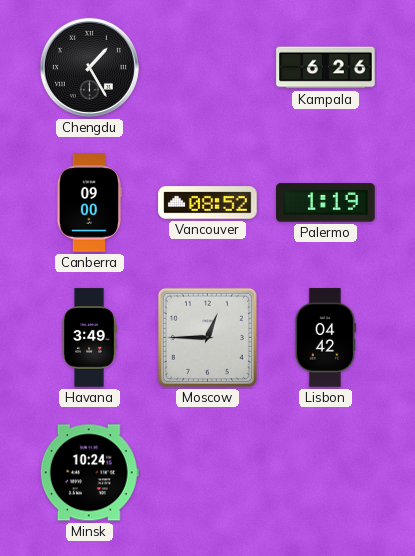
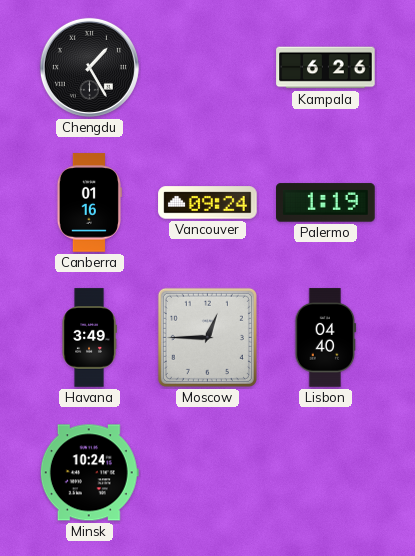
Canberra: 09:00 -> 01:16 (89, 203)
Vancouver: 08:52 -> 09:24 (208, 203)
Lisbon: 04:42 -> 04:40 (326, 338)
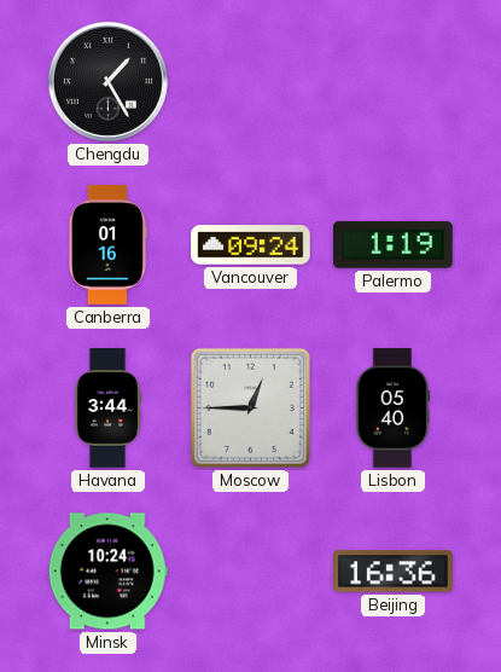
Kampala: 6:26 -> none (326, 68)
Havana: 3:49 -> 3:44 (107, 409)
Lisbon: 04:40 -> 05:40 (394, 409)
Beijing: none -> 16:36 (394, 572)
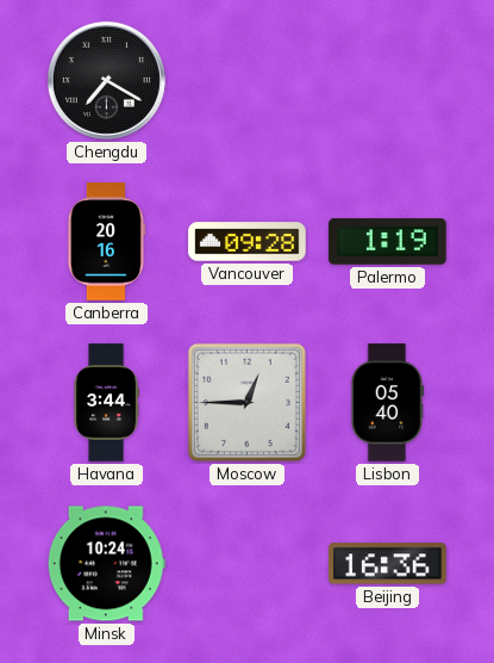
Chengdu: 1:25 -> 7:20 (106, 80)
Canberra: 01:16 -> 20:16 (106, 242)
Vancouver: 09:24 -> 09:28 (248, 242)
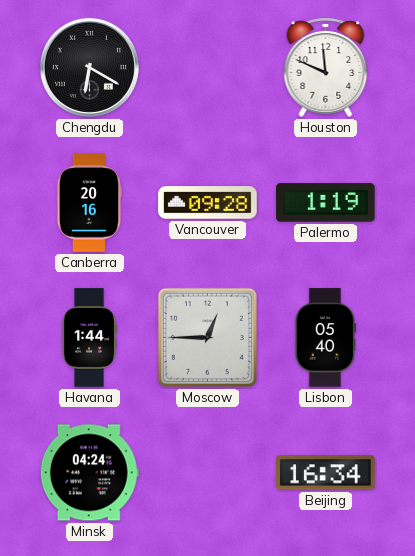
Chengdu: 7:20 -> 6:20 (89, 67)
Houston: none -> 11:49 (326, 67)
Havana: 3:44 -> 1:44 (89, 338)
Minsk: 10:24 -> 04:24 (89, 473)
Beijing: 16:36 -> 16:34 (326, 473)
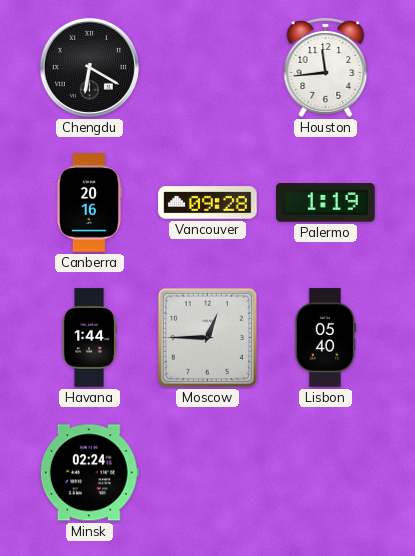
Houston: 11:49 -> 11:44 (326, 67)
Minsk: 04:24 -> 02:24 (89, 473)
Beijing: 16:34 -> none (326, 473)
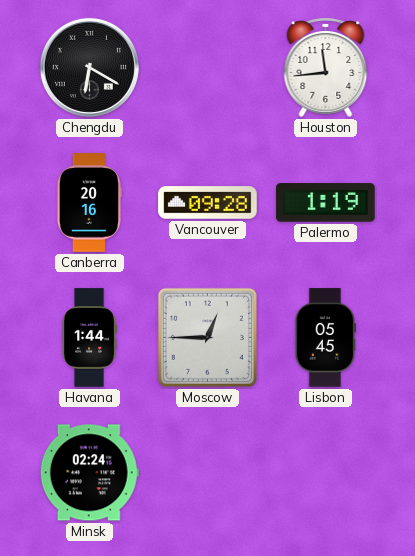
Lisbon: 05:40 -> 05:45 (326, 338)
